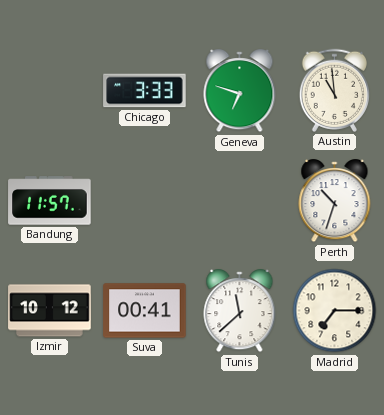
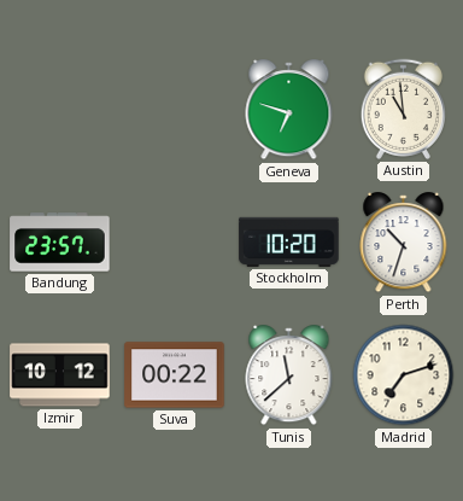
Chicago: 3:33 -> none (145, 91)
Bandung: 11:57 -> 23:57 (60, 243)
Stockholm: none -> 10:20 (289, 241)
Suva: 00:41 -> 00:22 (175, 375)
Madrid: 7:15 -> 7:12 (404, 375)
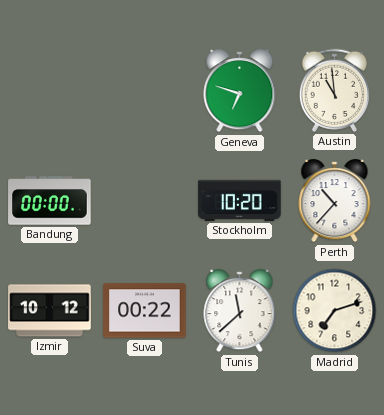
Bandung: 23:57 -> 00:00 (50, 201)
Perth: 10:33 -> 10:37 (335, 201)
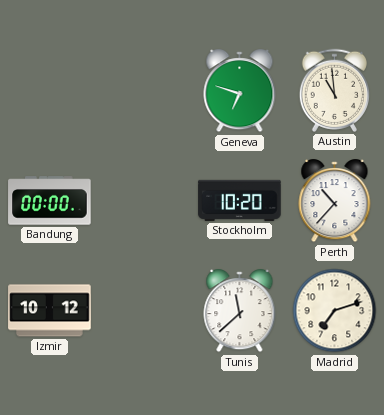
Suva: 00:22 -> none (145, 311)
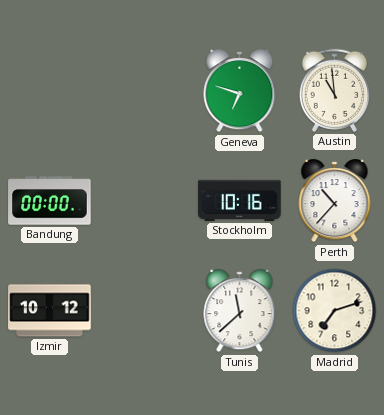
Stockholm: 10:20 -> 10:16 (240, 200)
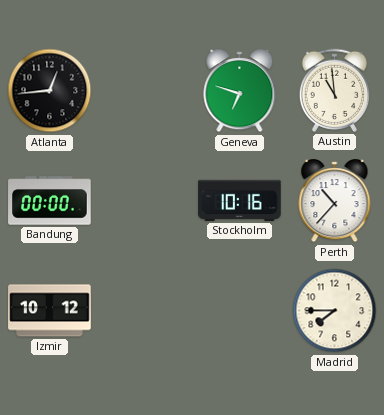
Atlanta: none -> 12:44 (50, 91)
Tunis: 11:38 -> none (240, 311)
Madrid: 7:12 -> 7:45 (335, 311)
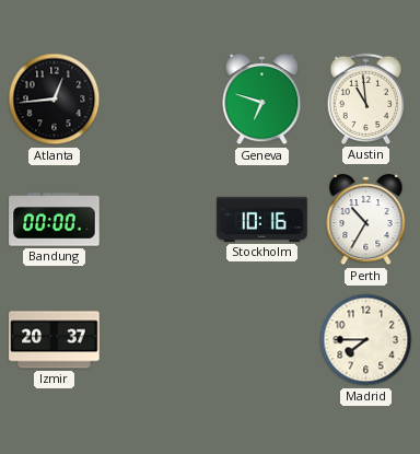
Perth: 10:37 -> 10:35 (366, 220)
Izmir: 10:12 -> 20:37 (55, 340)
